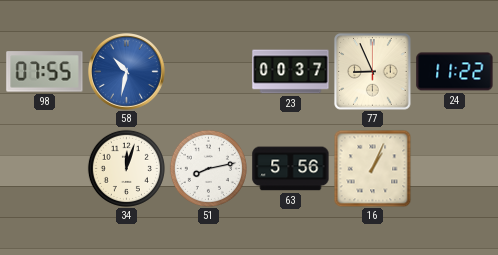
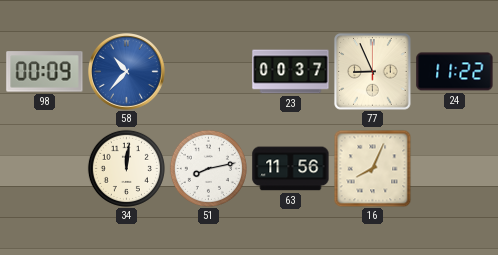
98: 07:55 -> 00:09 (45, 72)
58: 10:32 -> 10:37 (127, 72)
34: 12:03 -> 12:01 (126, 168)
63: 5:56 -> 11:56 (291, 169)
16: 1:04 -> 8:04 (372, 168)
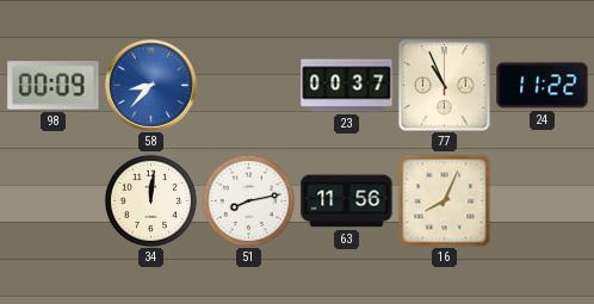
58: 10:37 -> 8:37 (151, 86)
77: 8:56 -> 10:56 (445, 86)
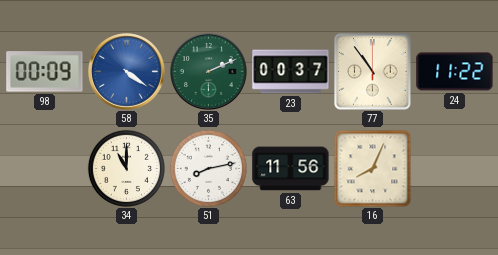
58: 8:37 -> 4:21 (127, 72)
35: none -> 2:11 (209, 72)
77: 10:56 -> 10:54 (373, 72)
34: 12:01 -> 11:00 (126, 168)
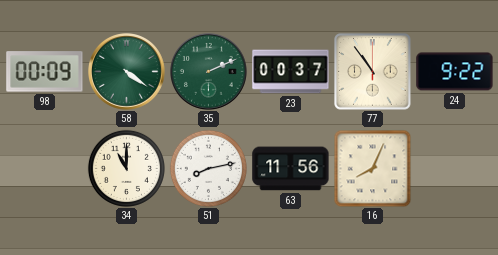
58 dial: blue -> green (127, 72)
24: 11:22 -> 9:22 (455, 72)
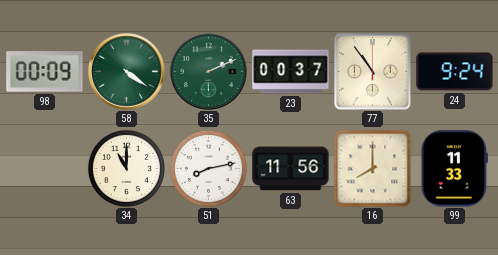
24: 9:22 -> 9:24 (455, 72)
16: 8:04 -> 8:00 (372, 168)
99: none -> 11:33 (454, 169)
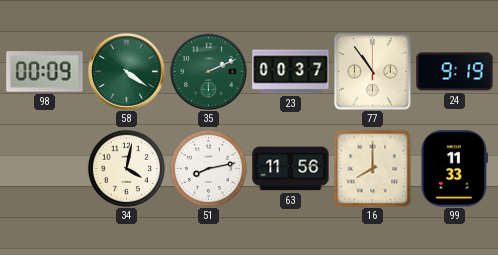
24: 9:24 -> 9:19 (455, 72)
34: 11:00 -> 4:02 (126, 168)
